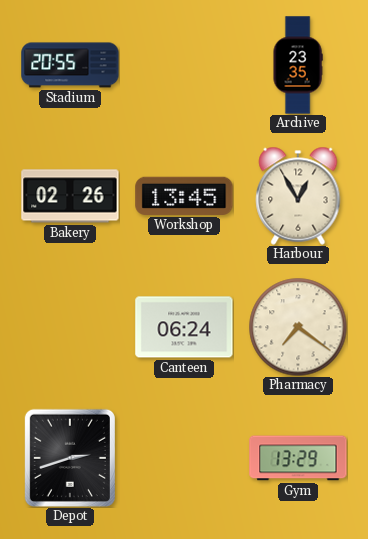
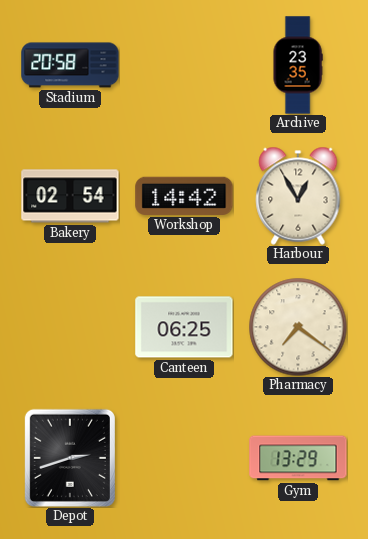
Stadium: 20:55 -> 20:58 (70, 65)
Bakery: 02:26 -> 02:54 (70, 196)
Workshop: 13:45 -> 14:42 (184, 196)
Canteen: 06:24 -> 06:25 (184, 327)
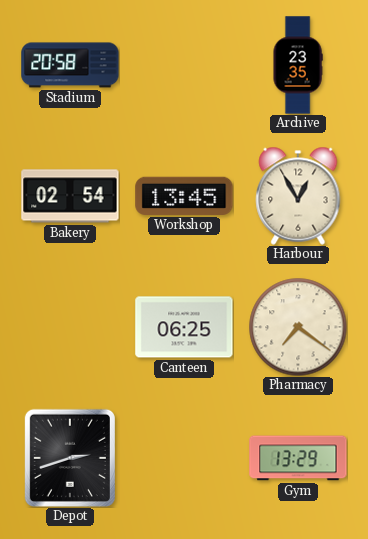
Workshop: 14:42 -> 13:45 (184, 196)
